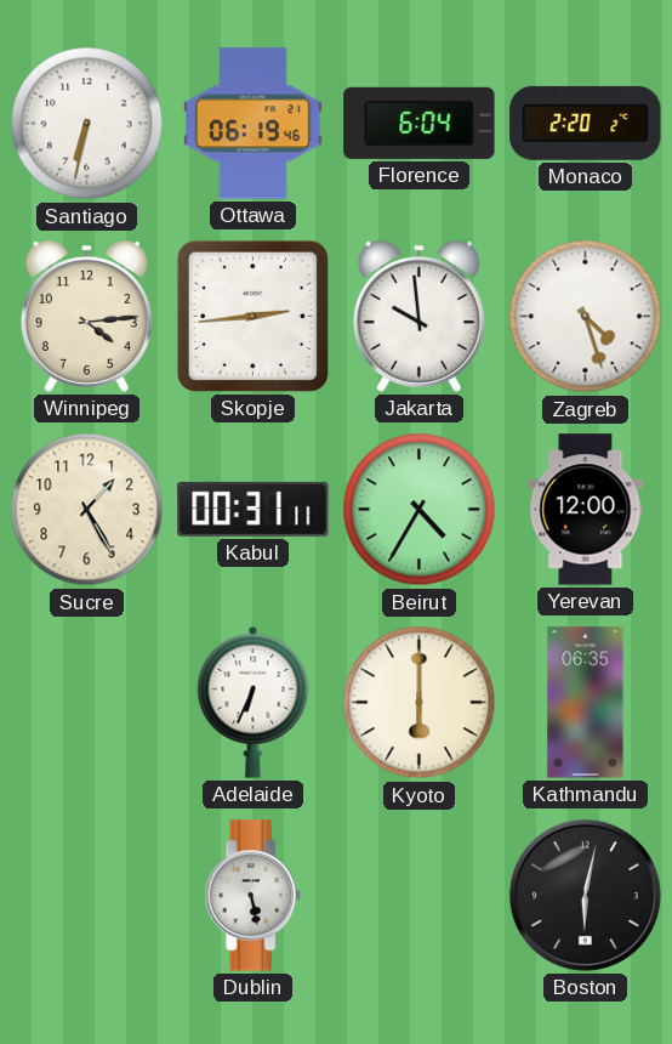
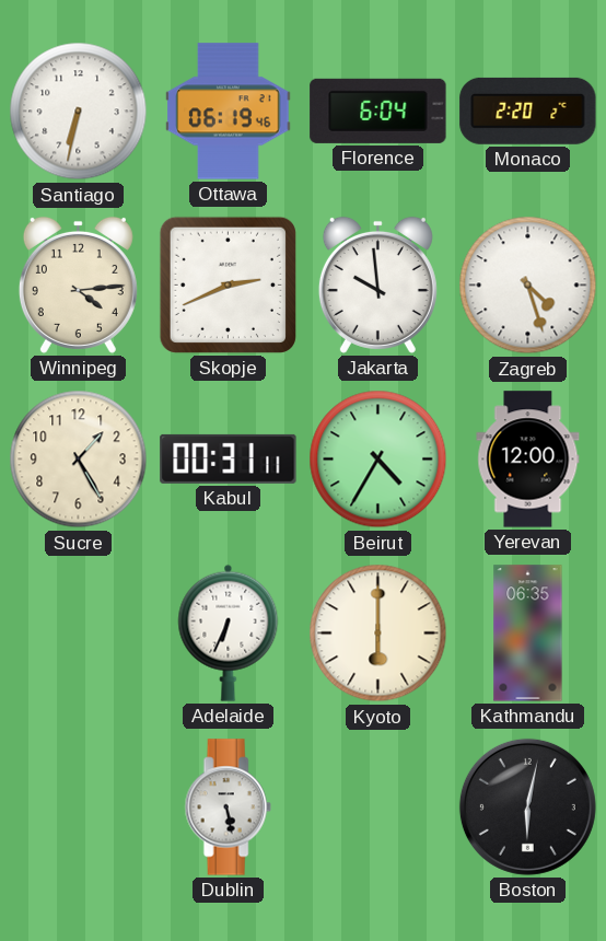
Skopje: 2:44 -> 2:41 (228, 284)
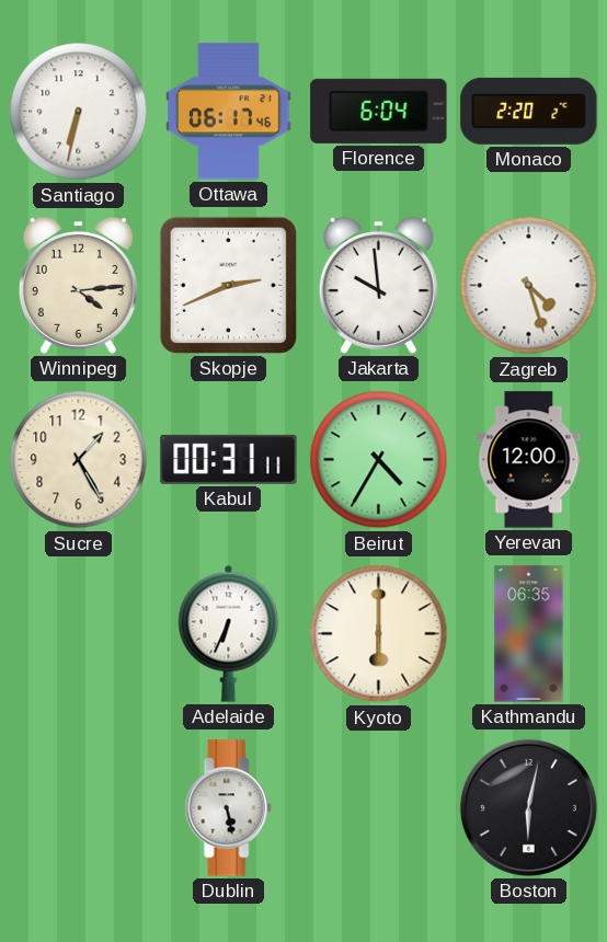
Ottawa: 06:19 -> 06:17 (229, 112)
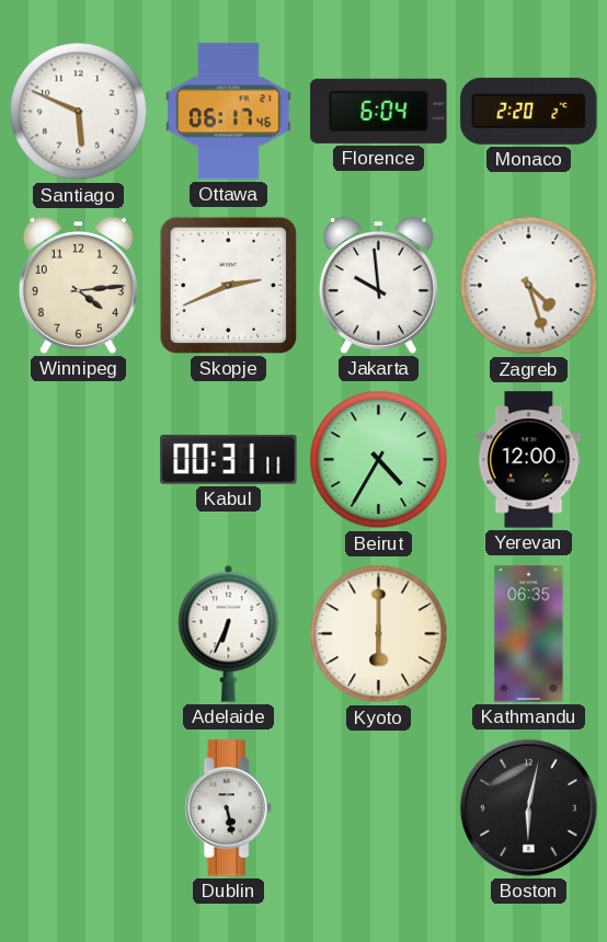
Santiago: 6:32 -> 5:49 (79, 112)
Sucre: 1:25 -> none (79, 460)
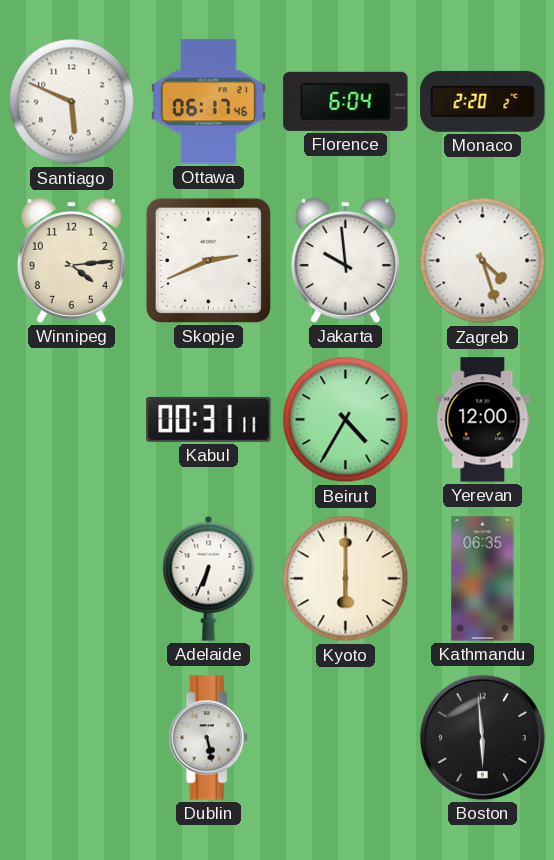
Boston: 6:02 -> 5:59 (482, 737)
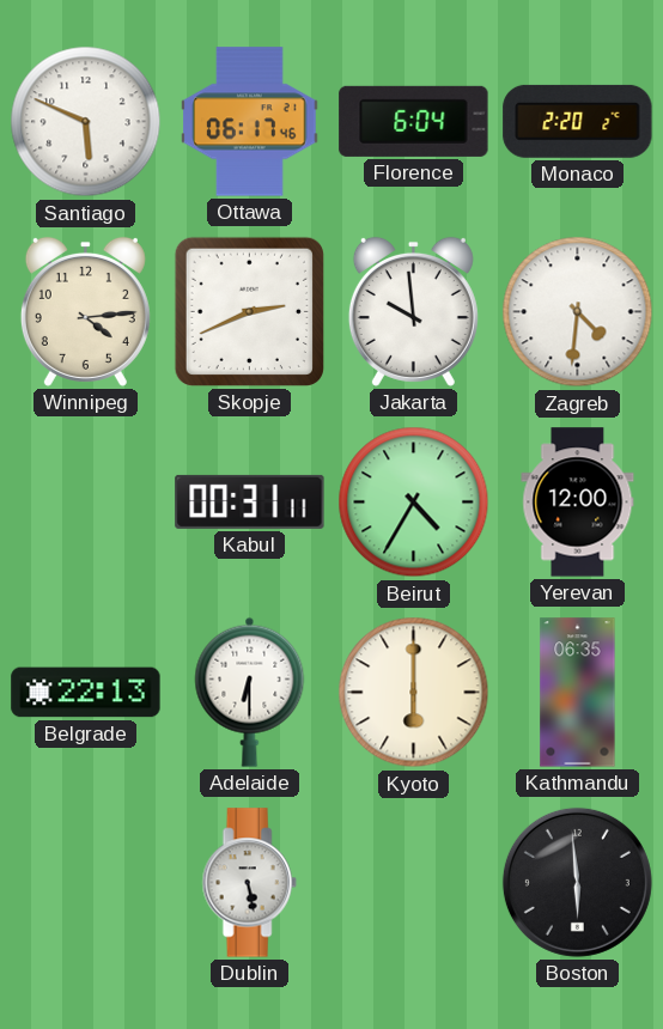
Zagreb: 4:27 -> 4:31 (578, 312)
Belgrade: none -> 22:13 (86, 693)
Adelaide: 6:34 -> 6:30 (250, 692)
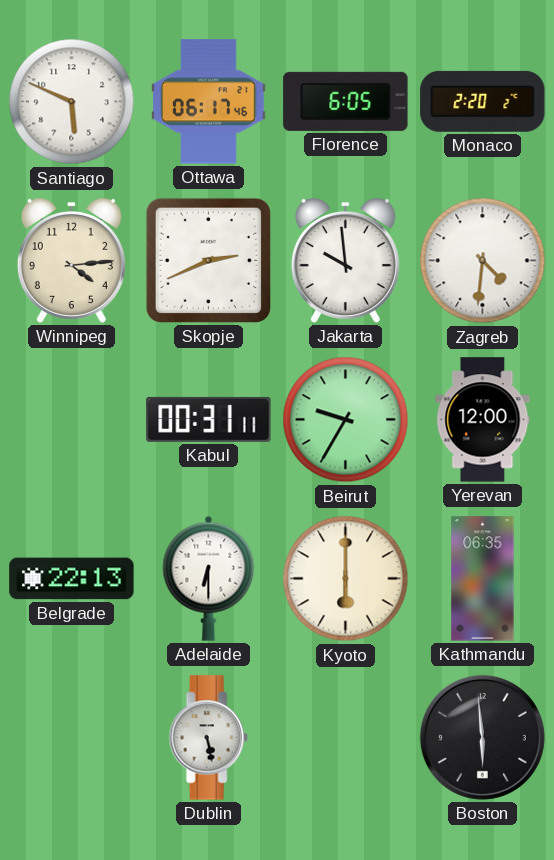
Florence: 6:04 -> 6:05 (346, 101)
Beirut: 4:35 -> 9:35 (346, 420)
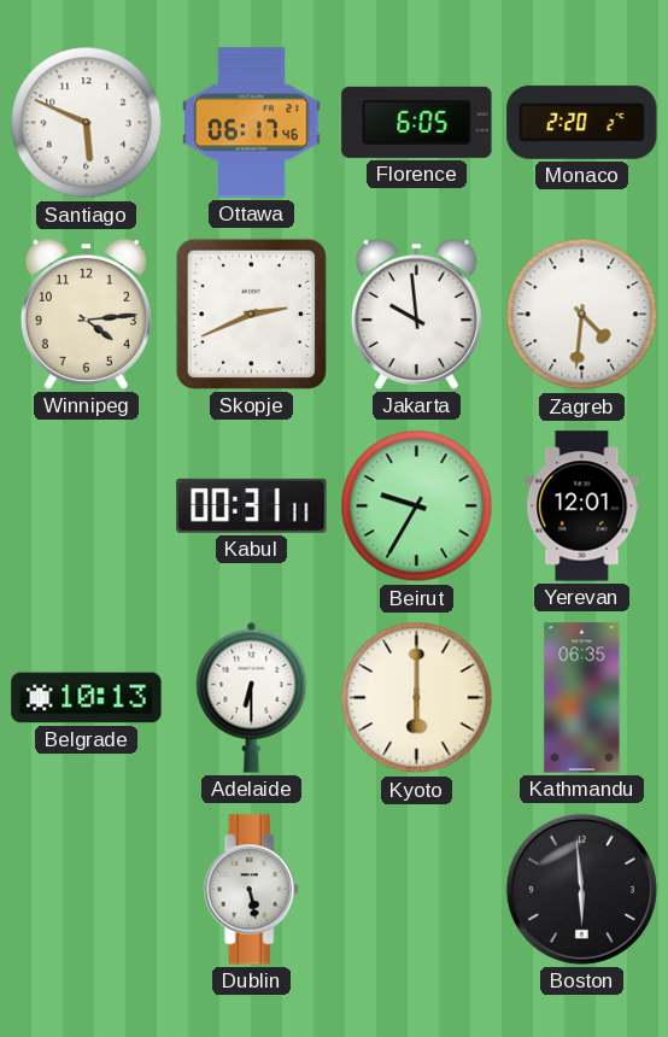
Yerevan: 12:00 -> 12:01 (582, 506)
Belgrade: 22:13 -> 10:13 (87, 698)
